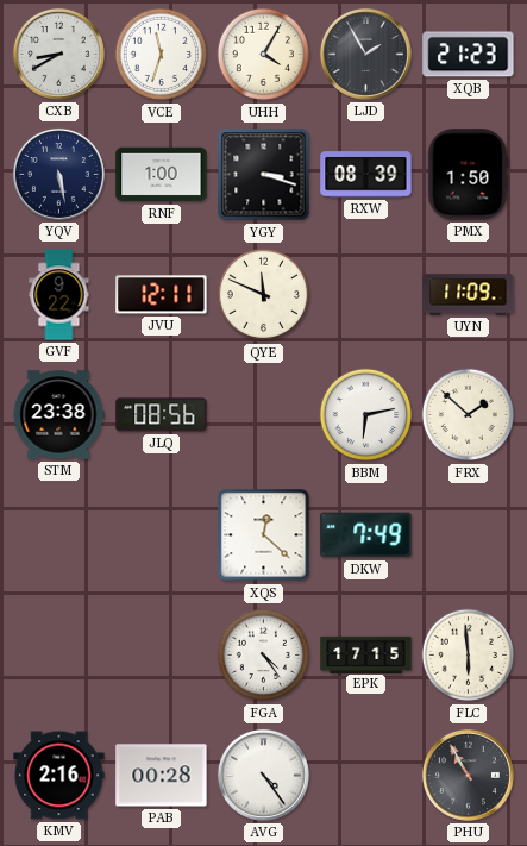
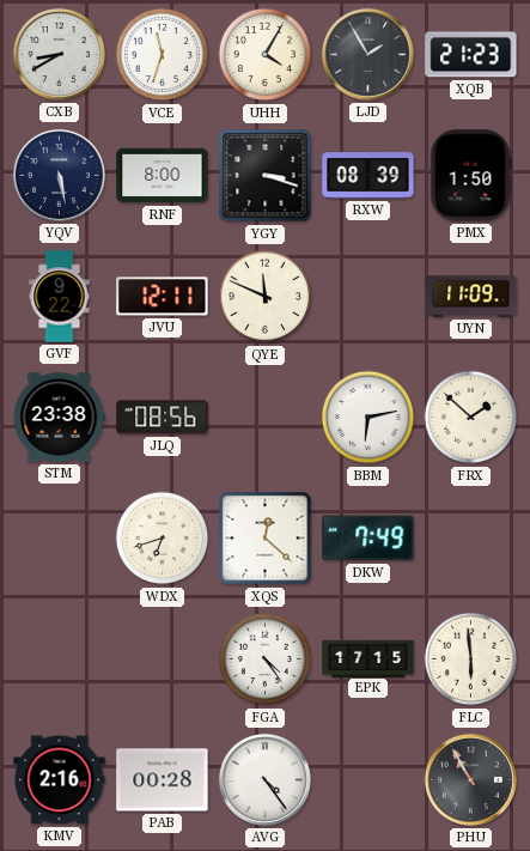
RNF: 1:00 -> 8:00 (163, 176)
WDX: none -> 6:42 (163, 539)
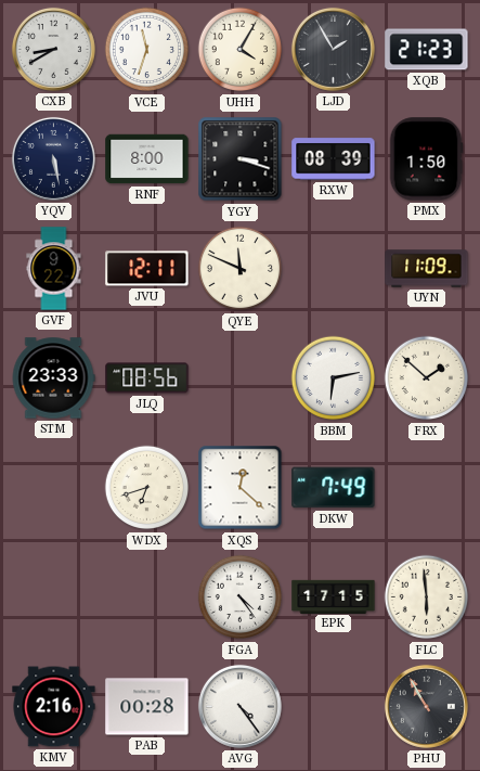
STM: 23:38 -> 23:33 (53, 378)
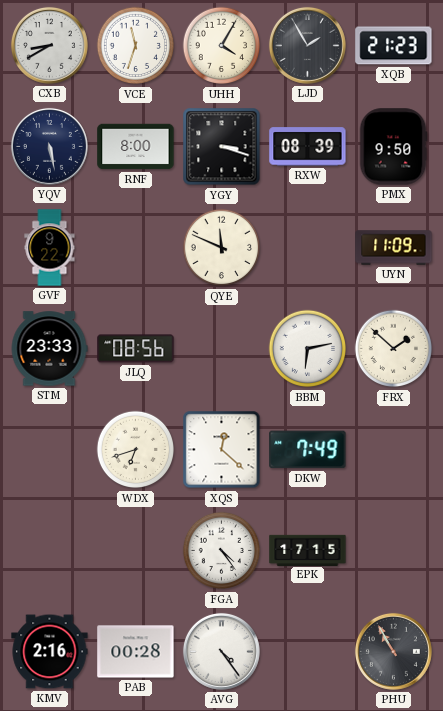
PMX: 1:50 -> 9:50 (393, 147)
JVU: 12:11 -> none (147, 269)
FLC: 5:59 -> none (427, 597)
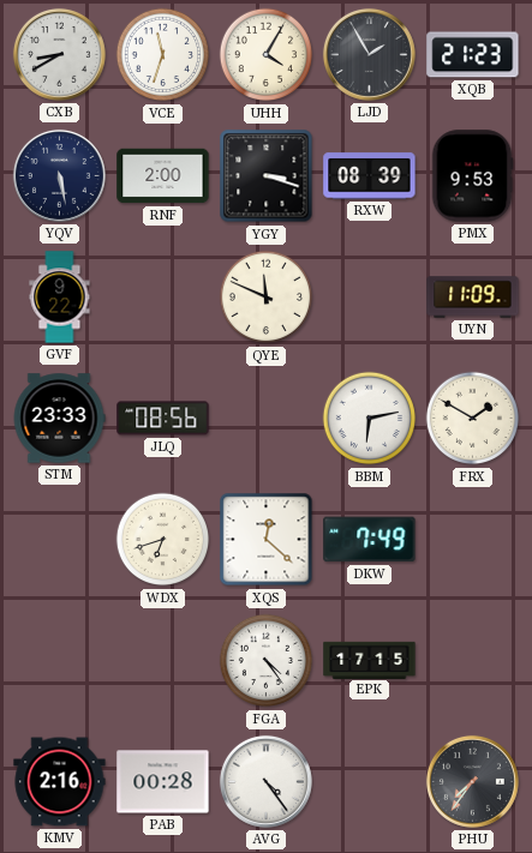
RNF: 8:00 -> 2:00 (163, 176)
PMX: 9:50 -> 9:53 (472, 176)
FRX: 1:52 -> 1:50 (473, 419)
PHU: 10:55 -> 7:36 (472, 781)
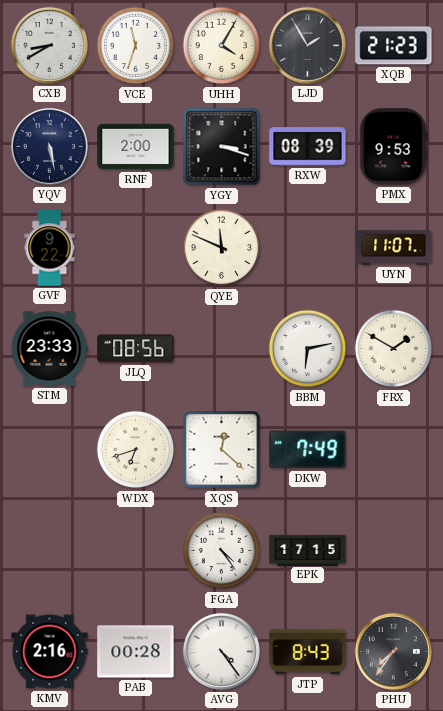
UYN: 11:09 -> 11:07 (394, 248)
JTP: none -> 8:43 (308, 652)
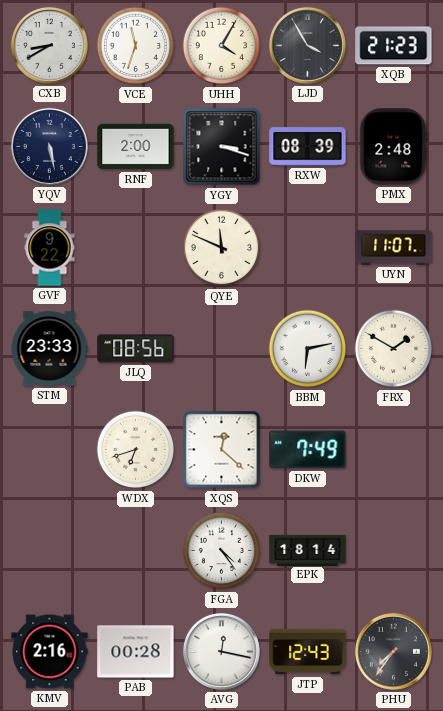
LJD: 1:55 -> 3:55 (307, 45)
PMX: 9:53 -> 2:48 (393, 147)
EPK: 17:15 -> 18:14 (308, 550)
AVG: 4:24 -> 12:17 (221, 651)
JTP: 8:43 -> 12:43 (308, 652)
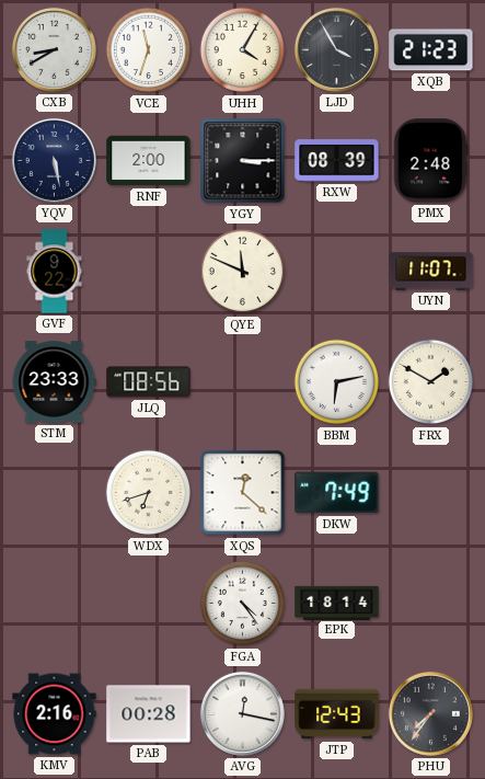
YGY: 3:18 -> 3:15 (243, 161)
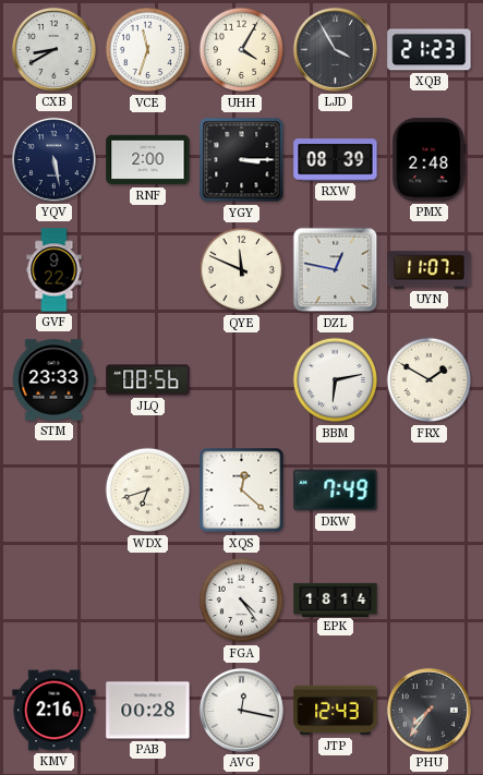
DZL: none -> 12:47 (336, 270)
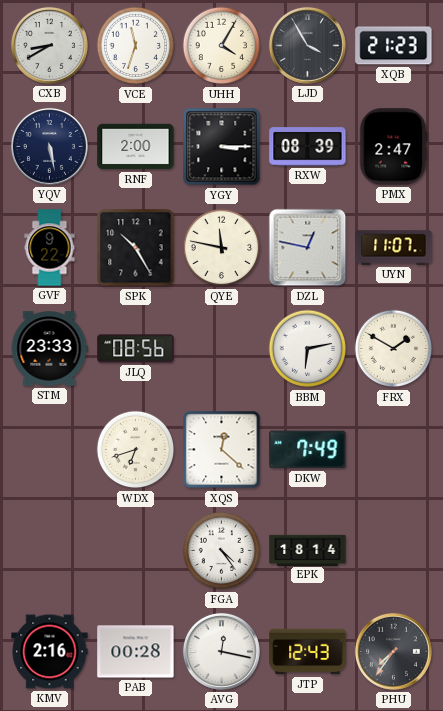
PMX: 2:48 -> 2:47 (393, 147)
SPK: none -> 10:25 (136, 248)
QYE: 11:49 -> 11:47 (222, 248)
